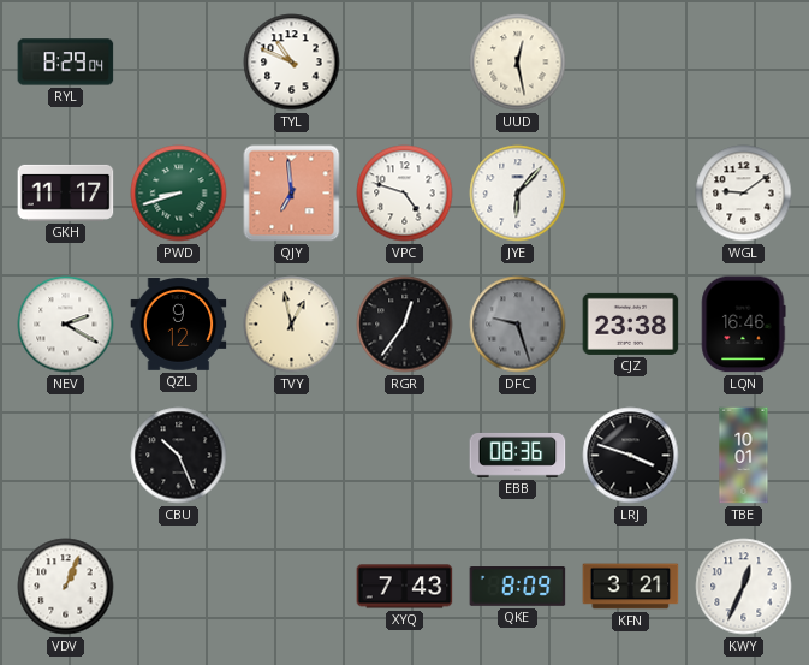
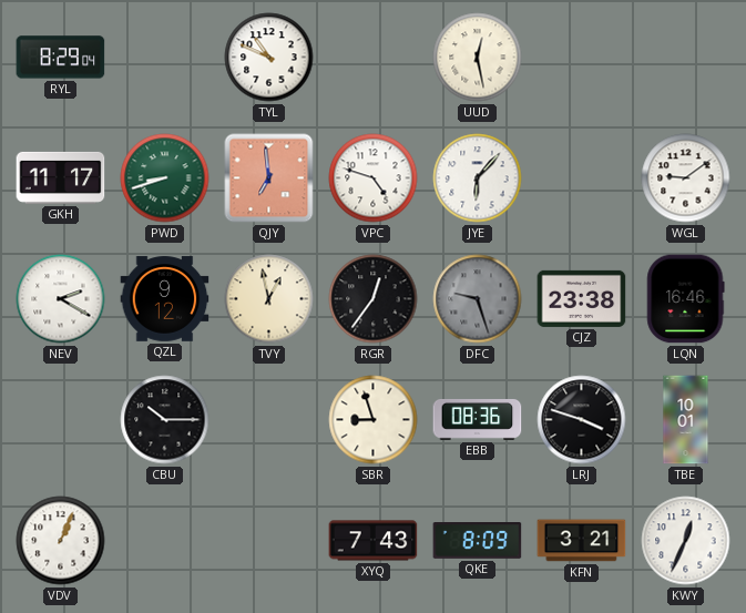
CBU: 10:26 -> 10:15 (165, 420)
SBR: none -> 8:57 (374, 420)
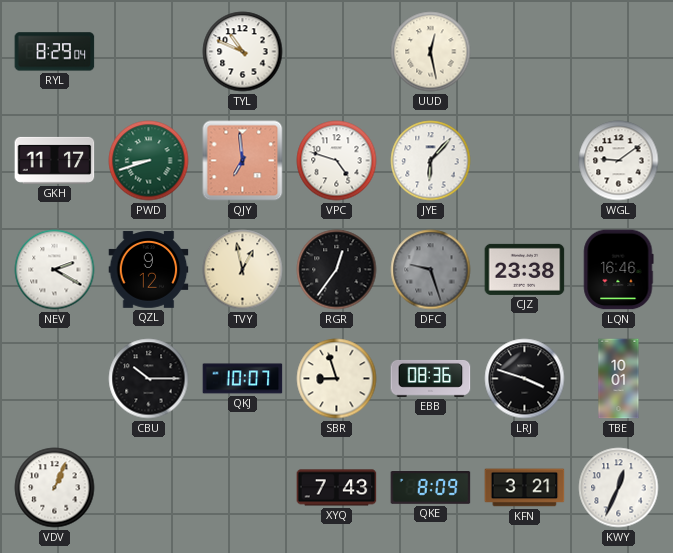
QKJ: none -> 10:07 (243, 379)
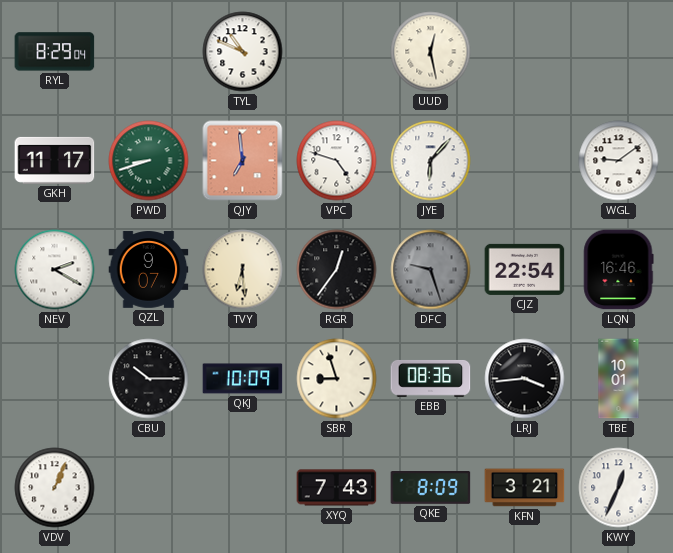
QZL: 9:12 -> 9:07 (149, 270)
TVY: 12:58 -> 6:29 (243, 270)
CJZ: 23:38 -> 22:54 (525, 269)
QKJ: 10:07 -> 10:09 (243, 379)
LRJ: 3:48 -> 3:44 (525, 379)
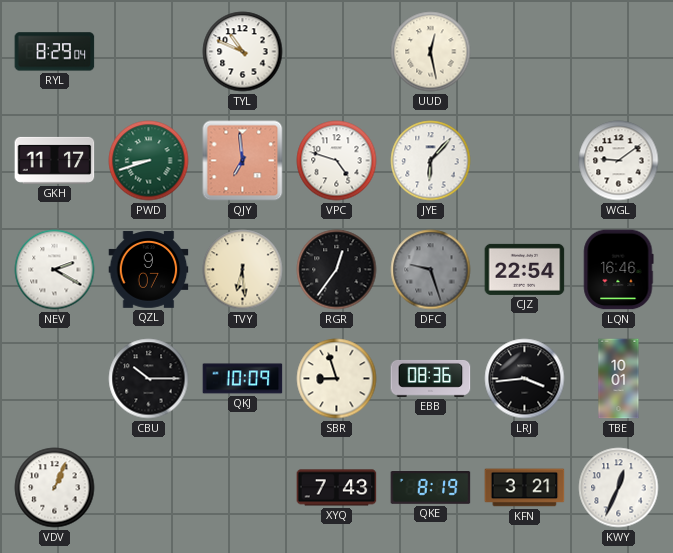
QKE: 8:09 -> 8:19 (431, 488)
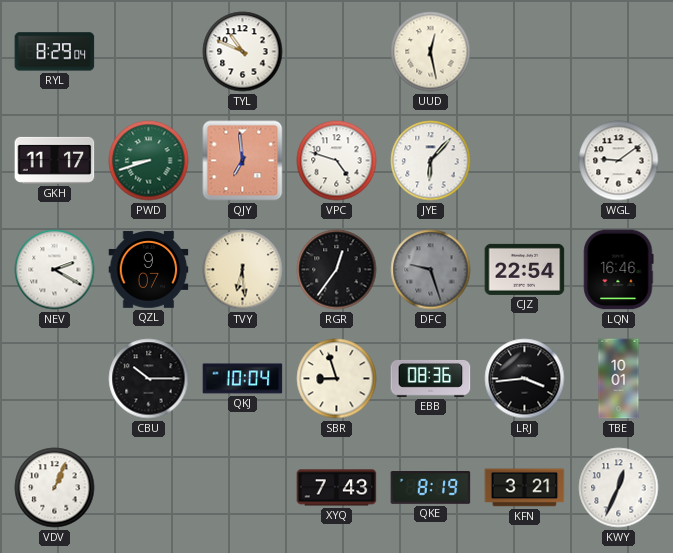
QKJ: 10:09 -> 10:04 (243, 379)
